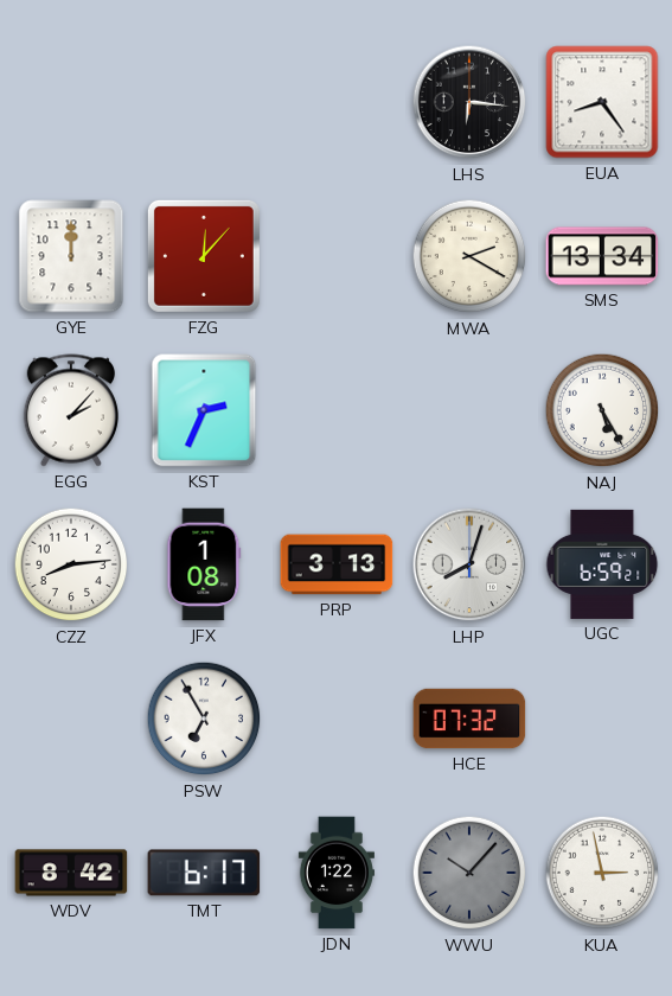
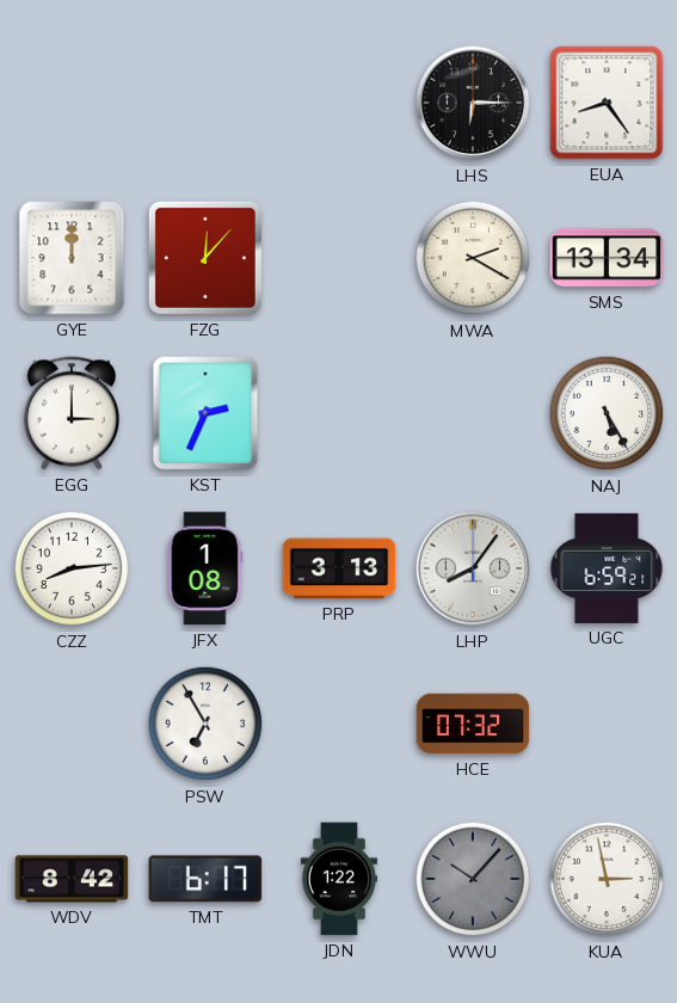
LHS: 6:16 -> 6:15 (473, 103)
EGG: 2:07 -> 3:00 (72, 413)
LHP: 8:03 -> 8:06 (473, 568)
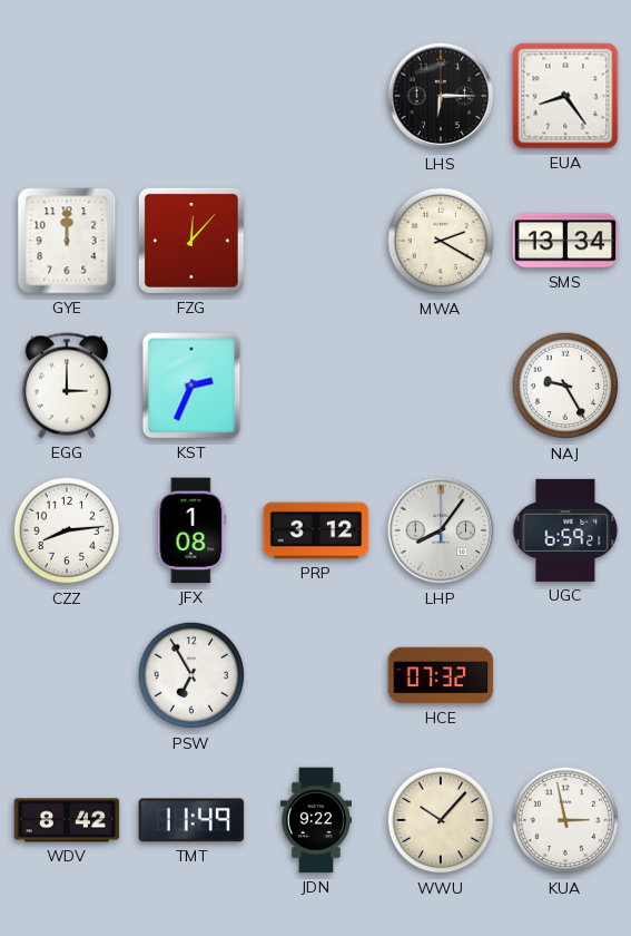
NAJ: 5:25 -> 9:25 (565, 386)
PRP: 3:13 -> 3:12 (316, 530)
TMT: 6:17 -> 11:49 (191, 820)
JDN: 1:22 -> 9:22 (316, 820)
WWU dial: grey -> cream (441, 820)
